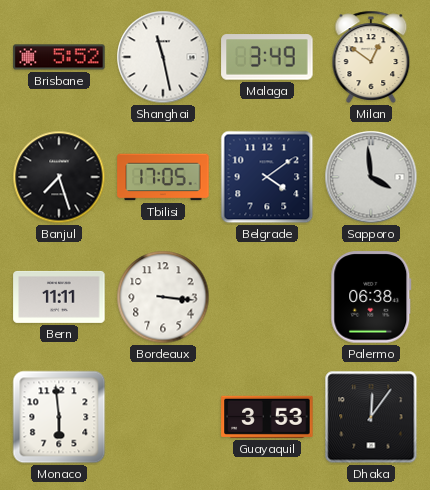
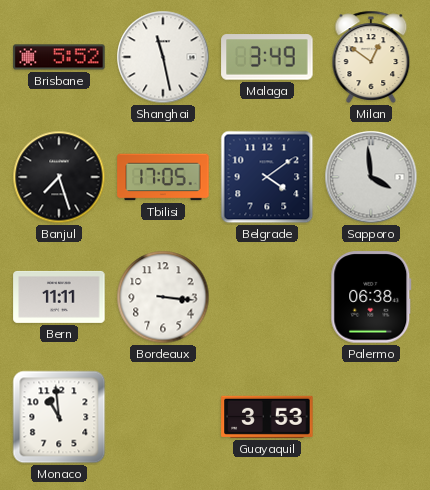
Monaco: 5:59 -> 10:59 (59, 417)
Dhaka: 12:06 -> none (371, 417)
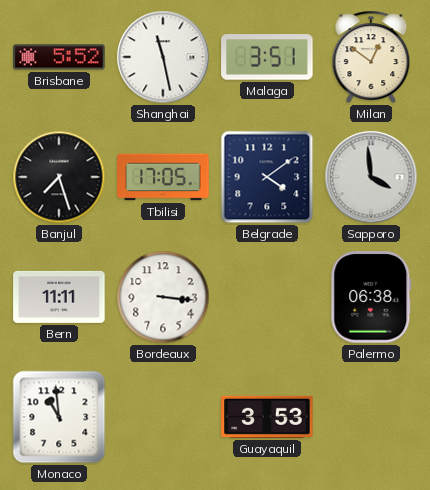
Malaga: 3:49 -> 3:51 (267, 57)
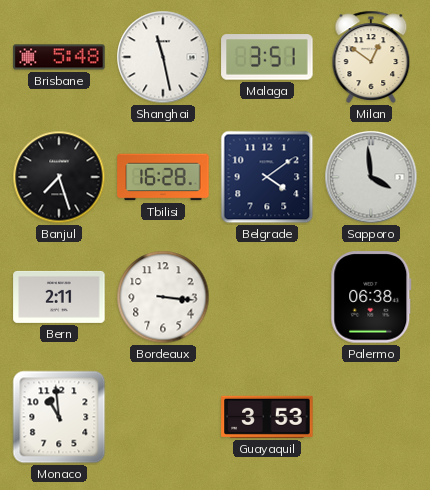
Brisbane: 5:52 -> 5:48 (59, 57)
Tbilisi: 17:05 -> 16:28 (163, 177)
Bern: 11:11 -> 2:11 (59, 297)
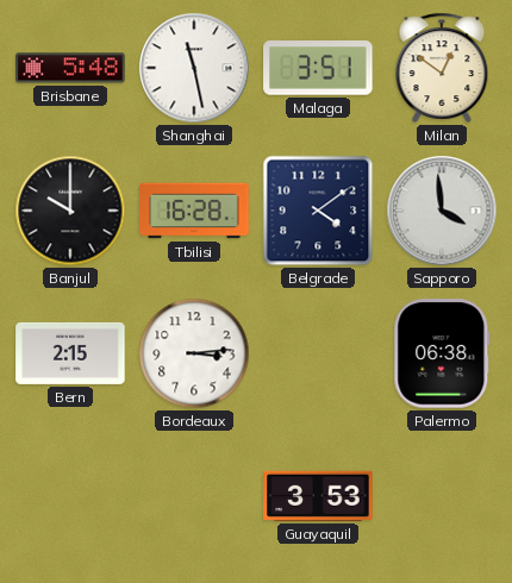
Banjul: 7:27 -> 10:00 (70, 211)
Bern: 2:11 -> 2:15 (70, 353)
Bordeaux: 3:16 -> 3:14 (194, 353)
Monaco: 10:59 -> none (59, 417)
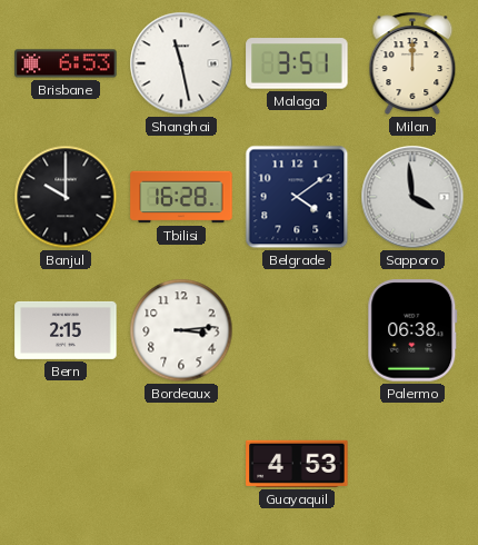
Brisbane: 5:48 -> 6:53 (66, 63)
Milan: 12:51 -> 12:00 (412, 63)
Guayaquil: 3:53 -> 4:53 (297, 464)
